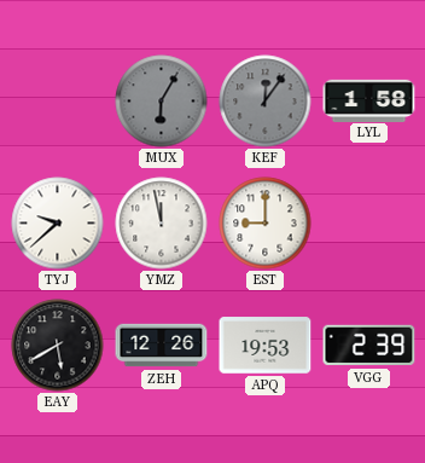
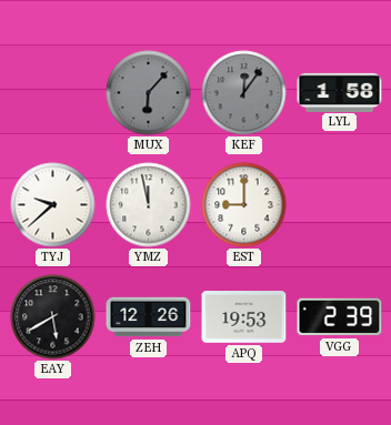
MUX: 6:05 -> 6:07 (149, 93)
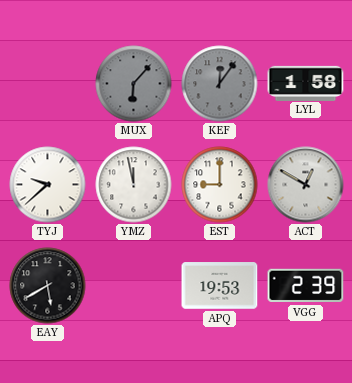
ACT: none -> 12:50 (306, 185)
ZEH: 12:26 -> none (149, 317)
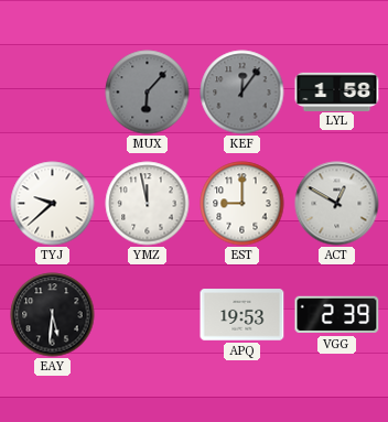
EAY: 5:40 -> 5:31 (53, 315)
